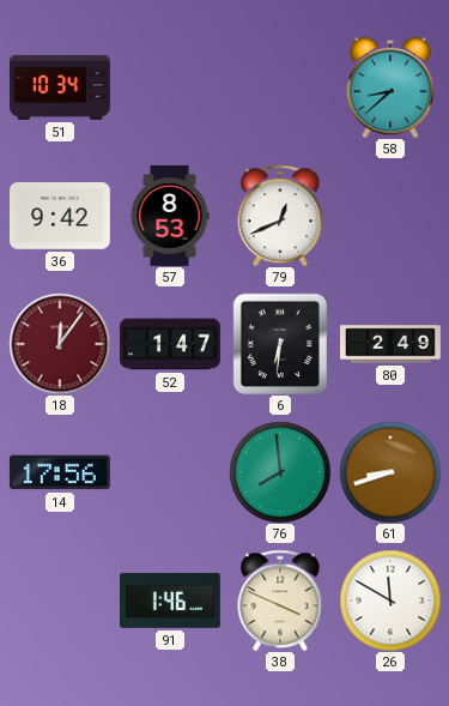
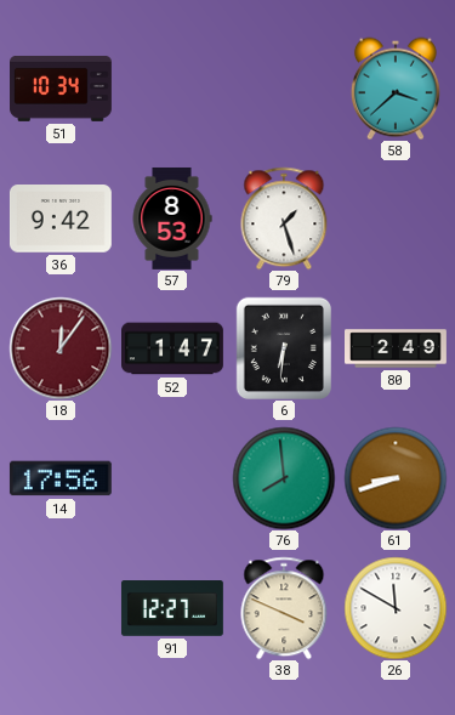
58: 8:38 -> 3:38 (396, 89)
79: 12:41 -> 1:27 (284, 219)
91: 1:46 -> 12:27 (172, 609)
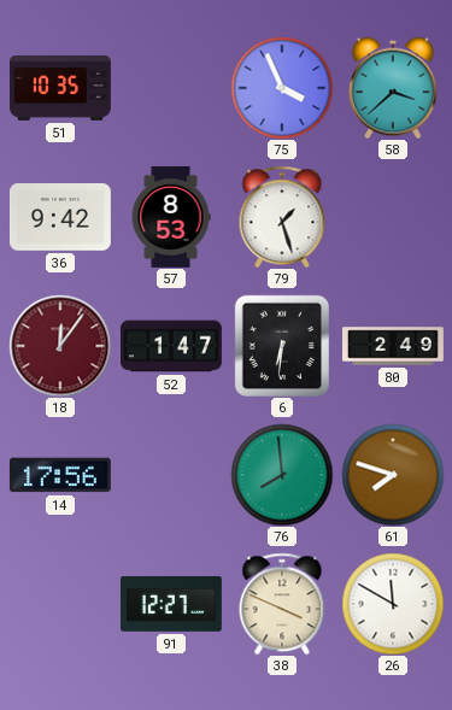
51: 10:34 -> 10:35 (61, 88)
75: none -> 3:56 (282, 88)
61: 8:42 -> 7:48 (393, 475)
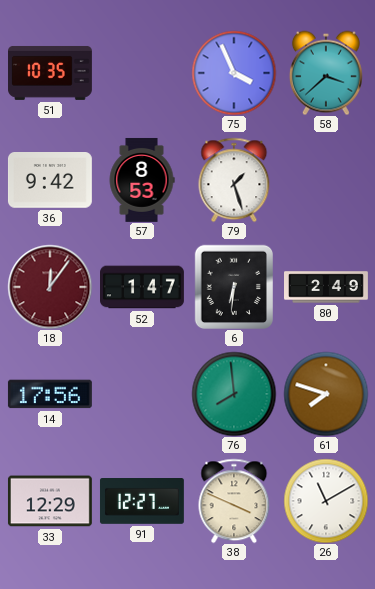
33: none -> 12:29 (50, 501)
26: 11:50 -> 11:10 (326, 501)
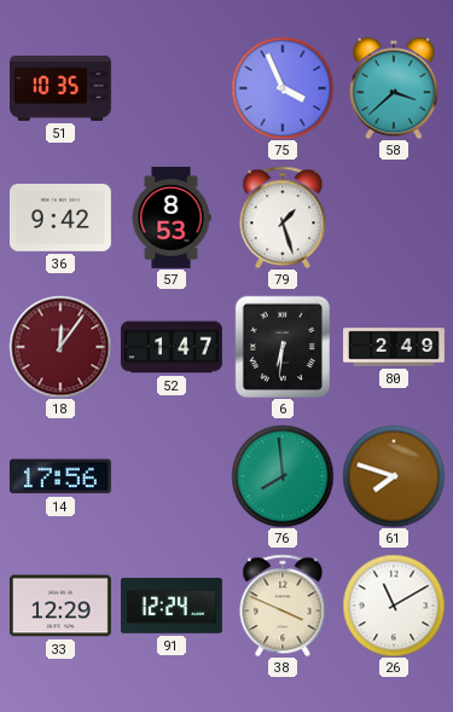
91: 12:27 -> 12:24 (172, 607)
